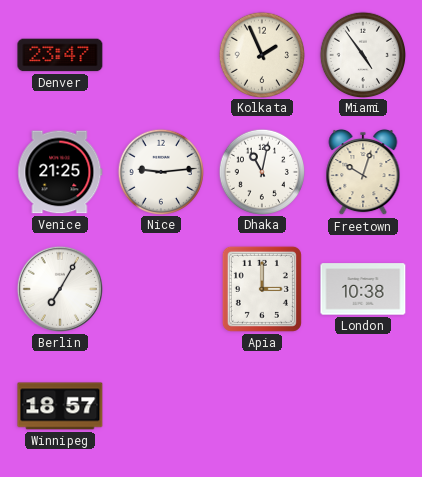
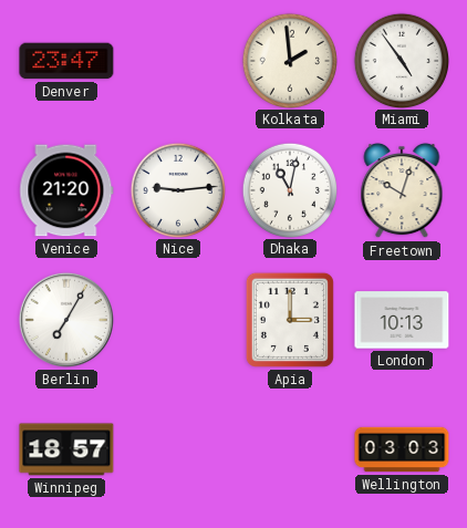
Kolkata: 1:56 -> 1:59 (289, 60)
Venice: 21:25 -> 21:20 (66, 190)
London: 10:38 -> 10:13 (402, 320)
Wellington: none -> 03:03 (402, 449)
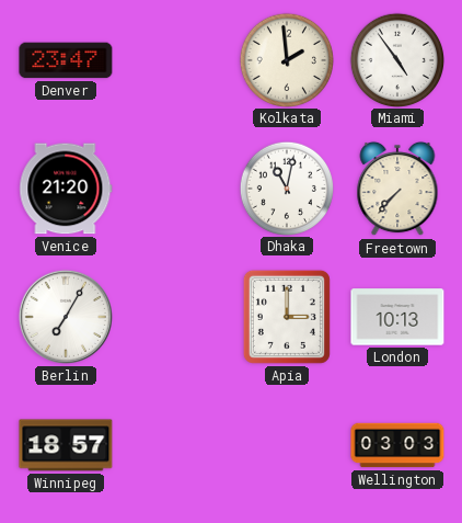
Nice: 9:14 -> none (177, 189)
Freetown: 10:03 -> 7:37 (397, 189)
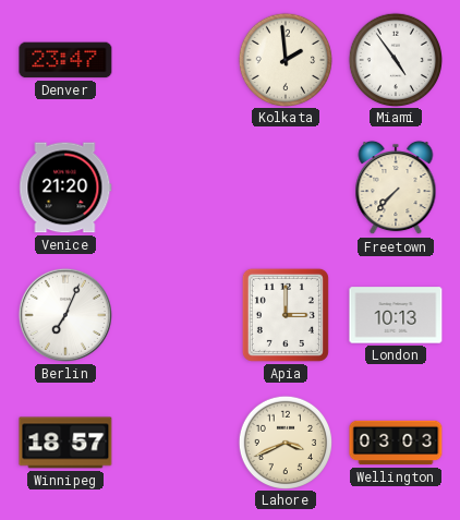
Dhaka: 11:02 -> none (286, 187)
Berlin: 7:05 -> 7:04 (65, 315)
Lahore: none -> 3:41 (285, 442)
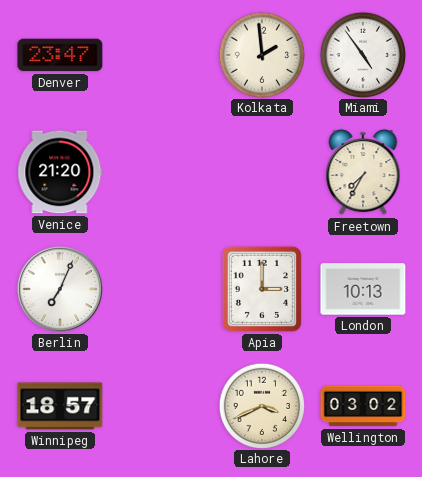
Freetown: 7:37 -> 7:35 (363, 172)
Wellington: 03:03 -> 03:02 (363, 406)
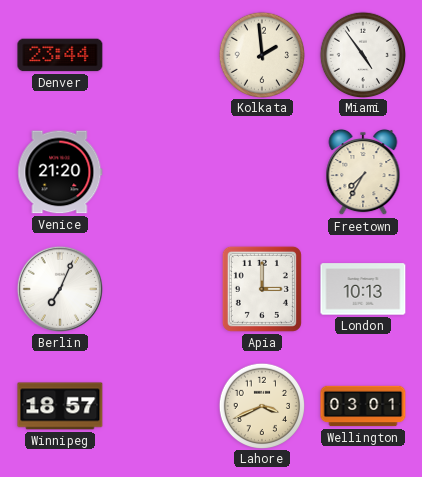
Denver: 23:47 -> 23:44 (60, 55)
Wellington: 03:02 -> 03:01 (363, 406)
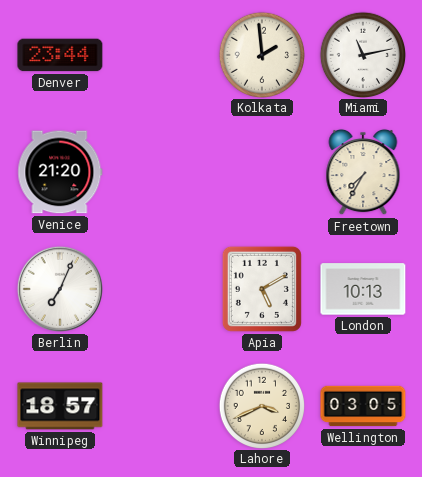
Miami: 4:54 -> 11:13 (362, 54)
Apia: 3:00 -> 5:10 (262, 289)
Wellington: 03:01 -> 03:05 (363, 406)
